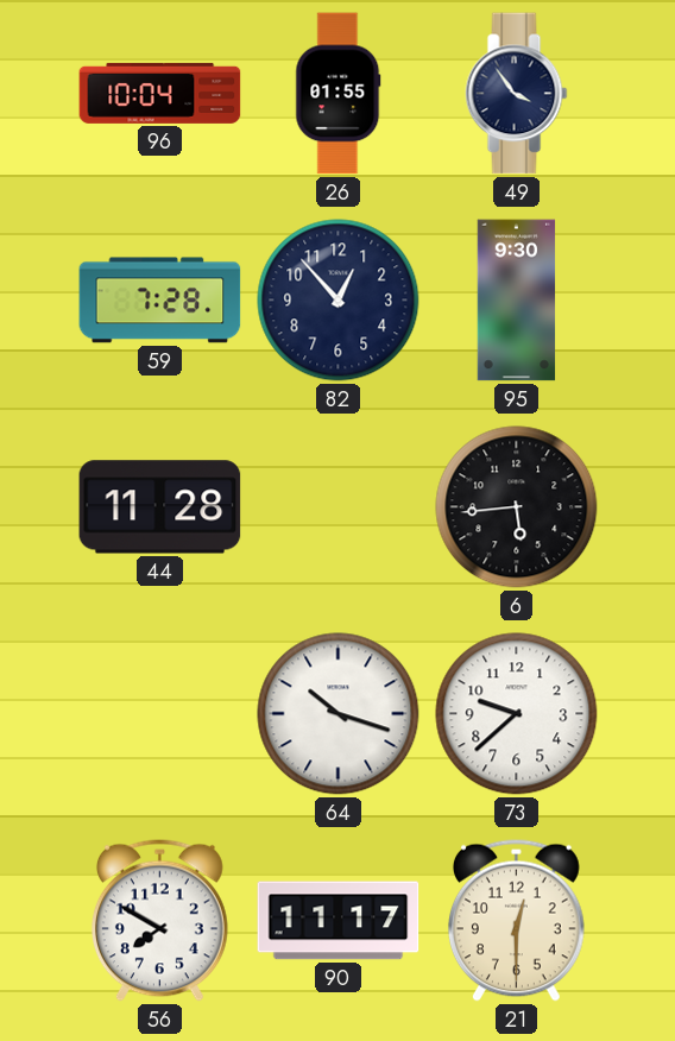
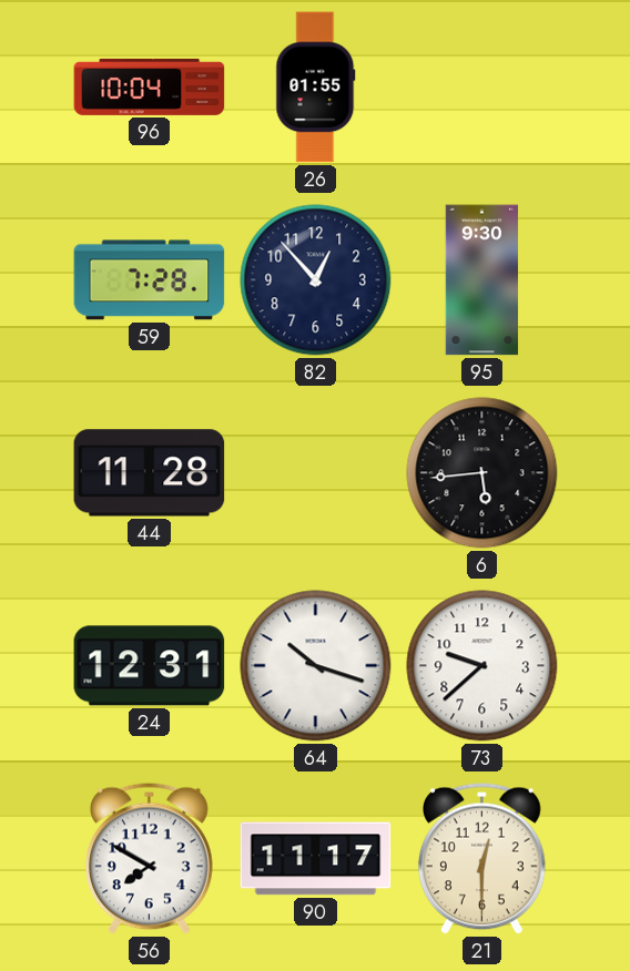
49: 3:54 -> none (517, 94)
24: none -> 12:31 (150, 666)
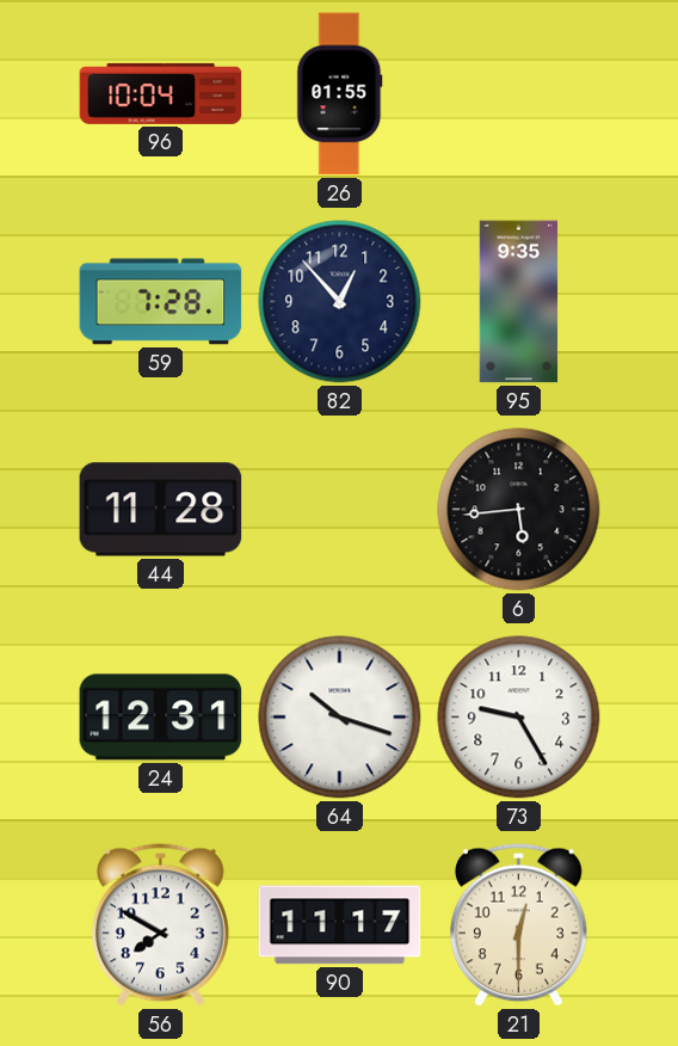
95: 9:30 -> 9:35 (519, 302)
73: 9:38 -> 9:25 (519, 718)
